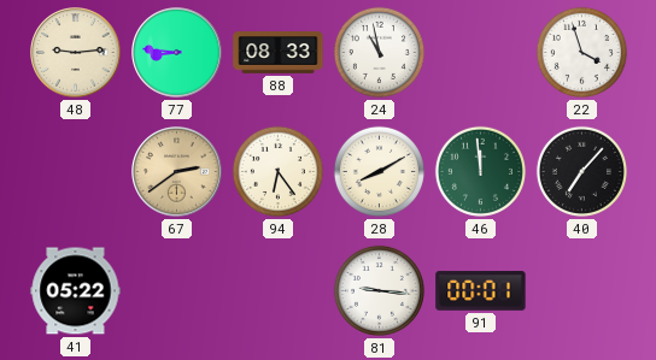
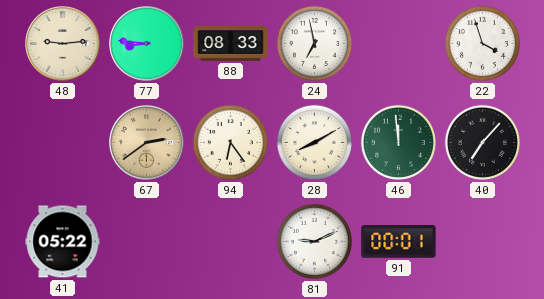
24: 10:58 -> 6:58 (314, 43)
81: 9:16 -> 9:11 (314, 241)
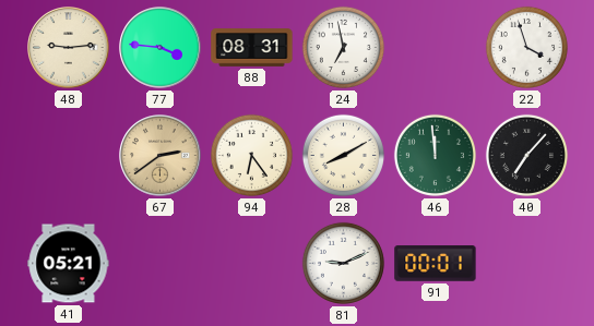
77: 8:46 -> 3:46 (161, 48)
88: 08:33 -> 08:31 (252, 48)
41: 05:22 -> 05:21 (69, 264)
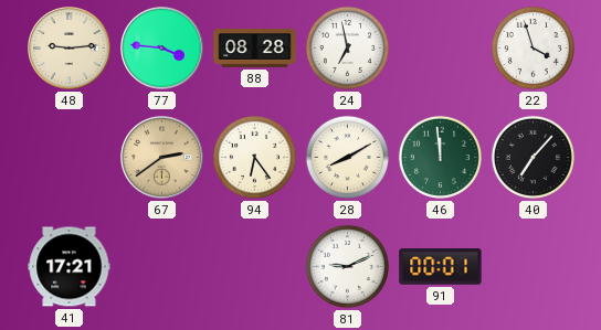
88: 08:31 -> 08:28 (255, 49)
41: 05:21 -> 17:21 (70, 267)
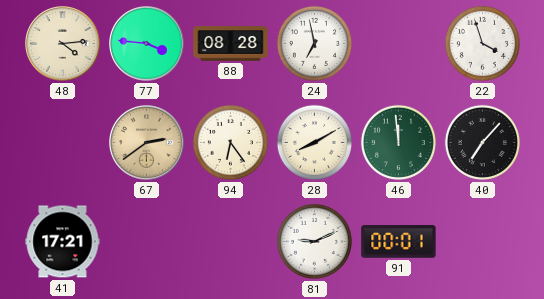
48: 9:14 -> 4:14 (63, 44)
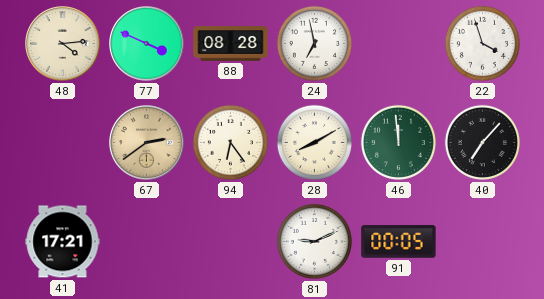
77: 3:46 -> 3:49 (147, 44)
91: 00:01 -> 00:05 (399, 242)
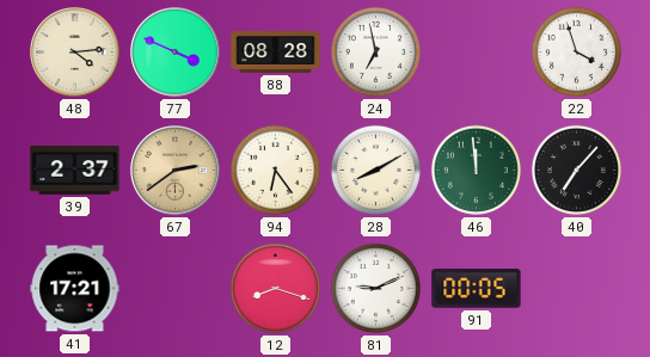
39: none -> 2:37 (75, 171)
12: none -> 8:18 (275, 288)
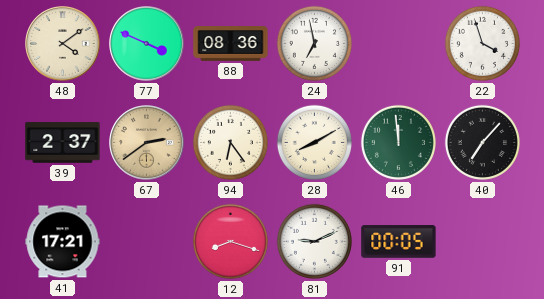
48: 4:14 -> 4:09 (63, 44)
88: 08:28 -> 08:36 (231, 44)
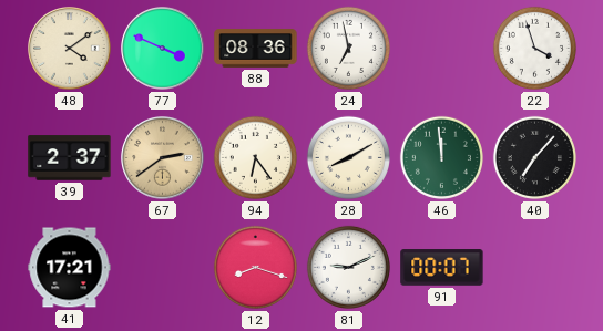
91: 00:05 -> 00:07 (442, 268)
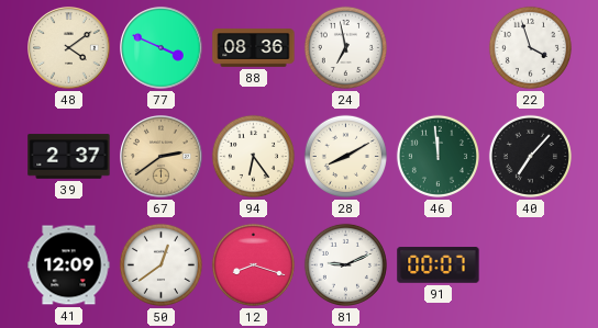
41: 17:21 -> 12:09 (69, 265)
50: none -> 12:39 (160, 264)
